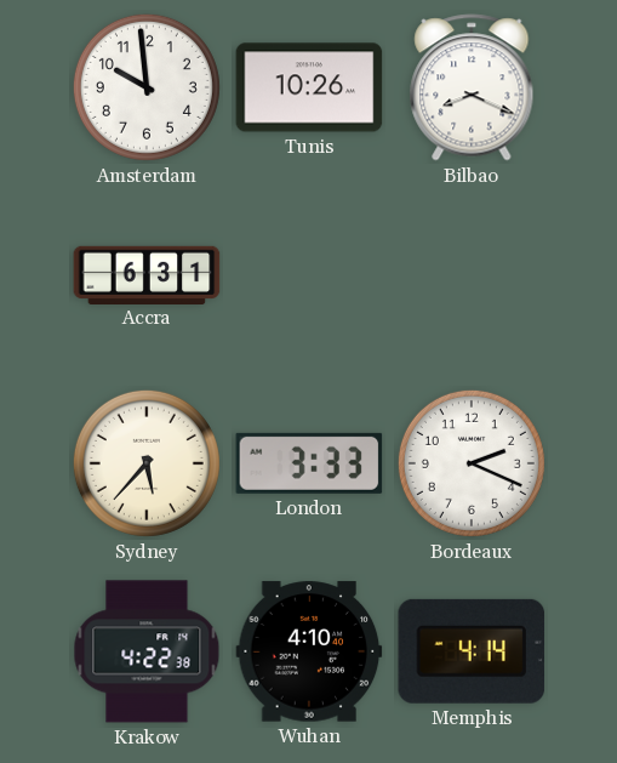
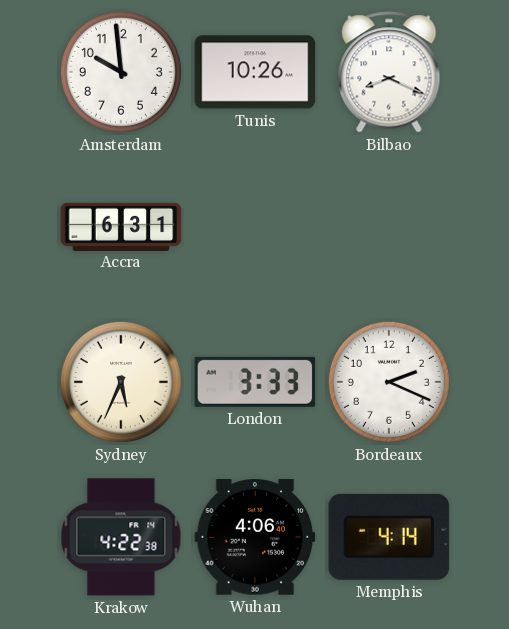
Sydney: 5:37 -> 5:34 (121, 382)
Wuhan: 4:10 -> 4:06 (255, 537)
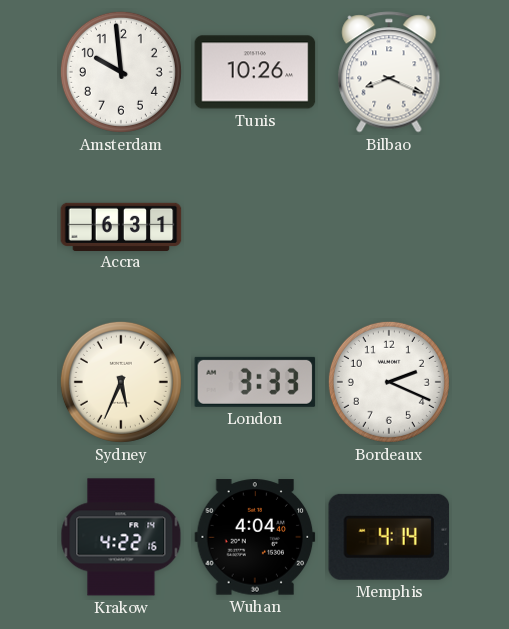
Krakow: 4:22:38 -> 4:22:16 (121, 537)
Wuhan: 4:06 -> 4:04 (255, 537)
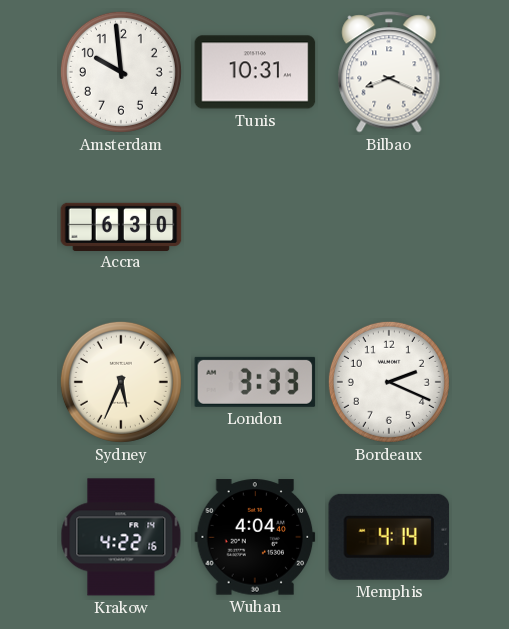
Tunis: 10:26 -> 10:31 (255, 72)
Accra: 6:31 -> 6:30 (121, 226)
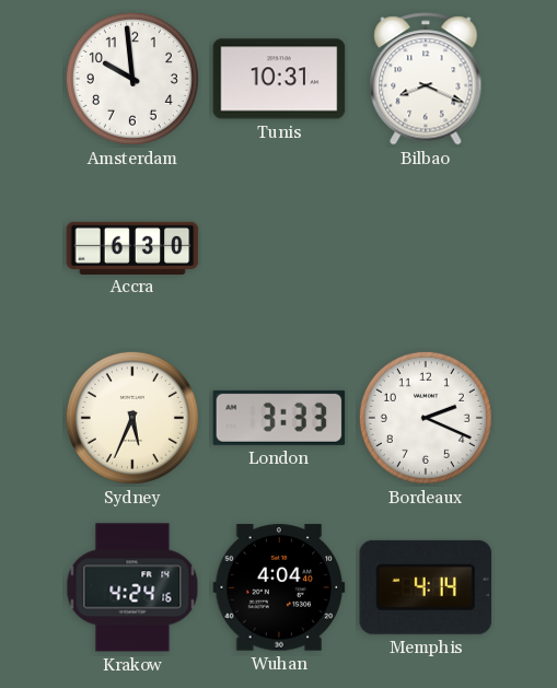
Krakow: 4:22 -> 4:24 (132, 587)
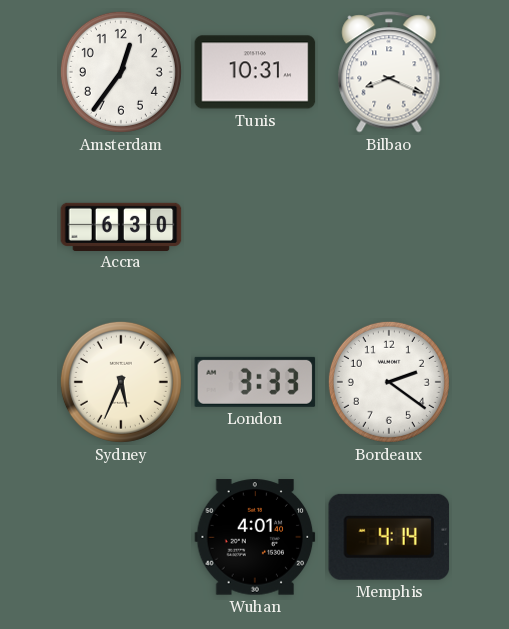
Amsterdam: 9:59 -> 12:36 (121, 72)
Bordeaux: 2:19 -> 2:21 (389, 382)
Krakow: 4:24 -> none (132, 587)
Wuhan: 4:04 -> 4:01 (255, 537)
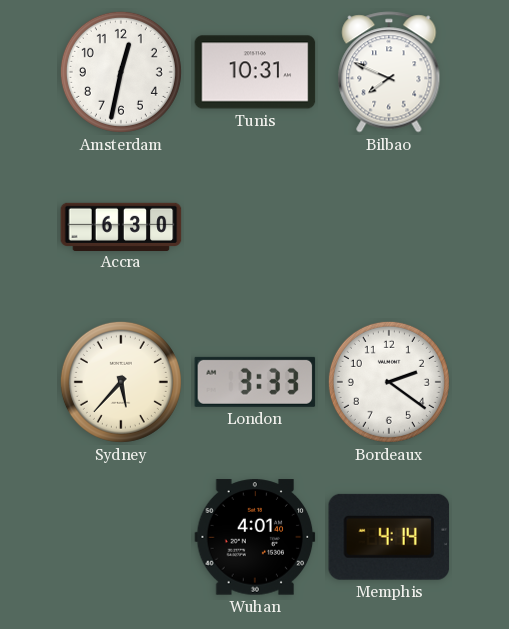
Amsterdam: 12:36 -> 12:32 (121, 72)
Bilbao: 8:19 -> 7:49 (389, 72)
Sydney: 5:34 -> 5:37 (121, 382)
